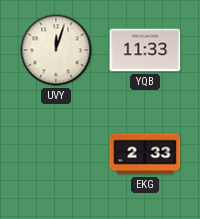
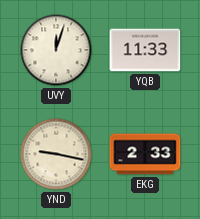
YND: none -> 9:17 (56, 154)
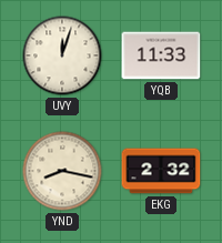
YND: 9:17 -> 8:17 (62, 171)
EKG: 2:33 -> 2:32 (161, 171)
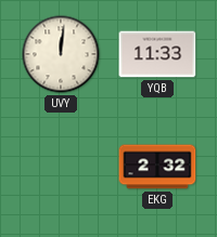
UVY: 12:03 -> 12:01 (61, 54)
YND: 8:17 -> none (62, 171)
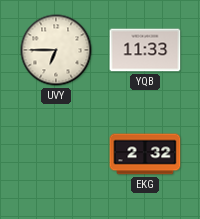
UVY: 12:01 -> 6:45 (56, 50)
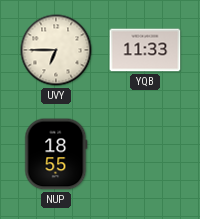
NUP: none -> 18:55 (56, 154)
EKG: 2:32 -> none (145, 154)
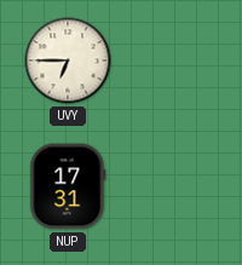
YQB: 11:33 -> none (145, 50)
NUP: 18:55 -> 17:31 (68, 186)
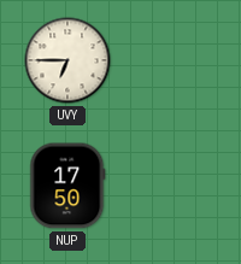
NUP: 17:31 -> 17:50 (67, 186)
